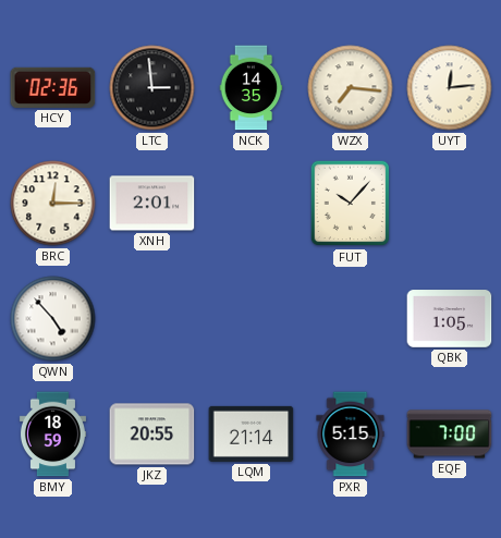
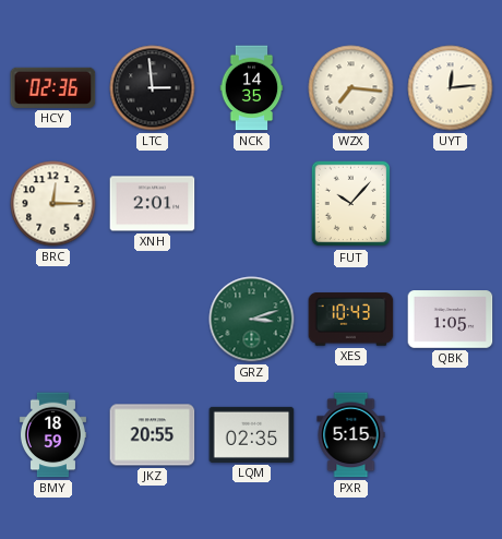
QWN: 4:53 -> none (53, 319)
GRZ: none -> 3:12 (252, 320)
XES: none -> 10:43 (351, 320)
LQM: 21:14 -> 02:35 (252, 434)
EQF: 7:00 -> none (450, 435)
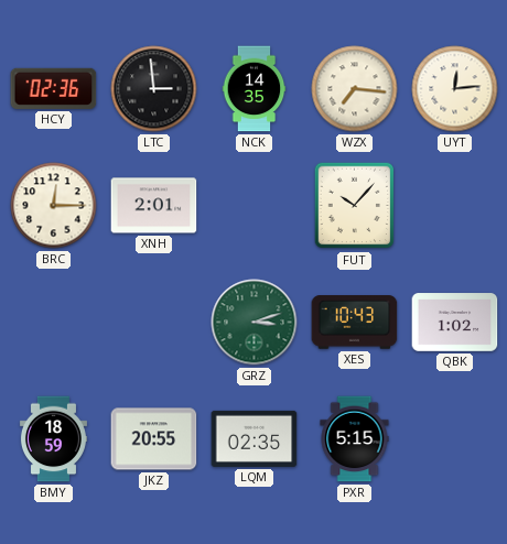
QBK: 1:05 -> 1:02 (455, 323)
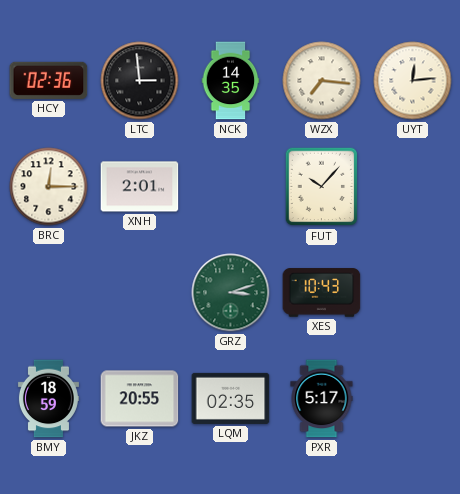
QBK: 1:02 -> none (455, 323)
PXR: 5:15 -> 5:17 (322, 399)
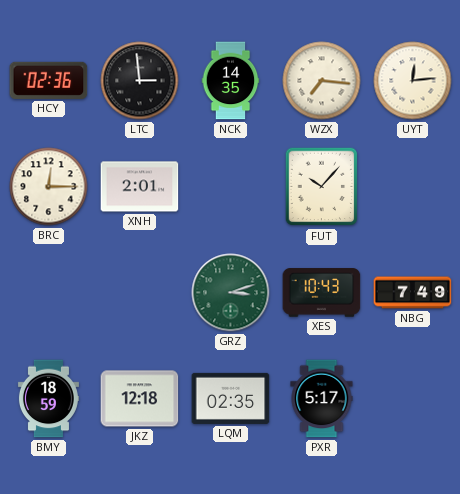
NBG: none -> 7:49 (413, 293)
JKZ: 20:55 -> 12:18 (140, 399)
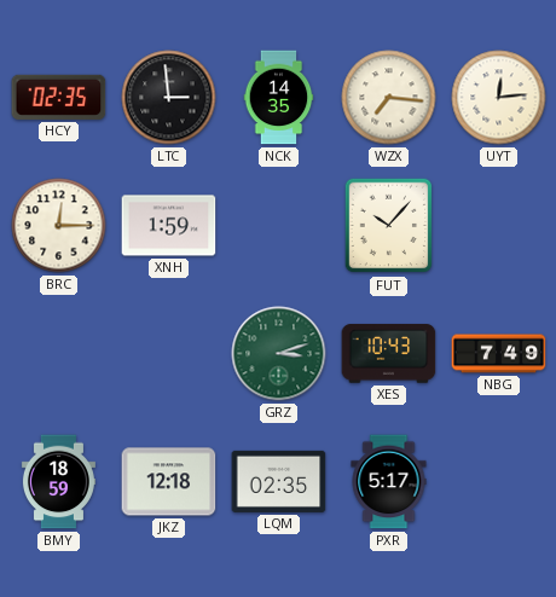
HCY: 02:36 -> 02:35 (59, 97)
XNH: 2:01 -> 1:59 (169, 226)
